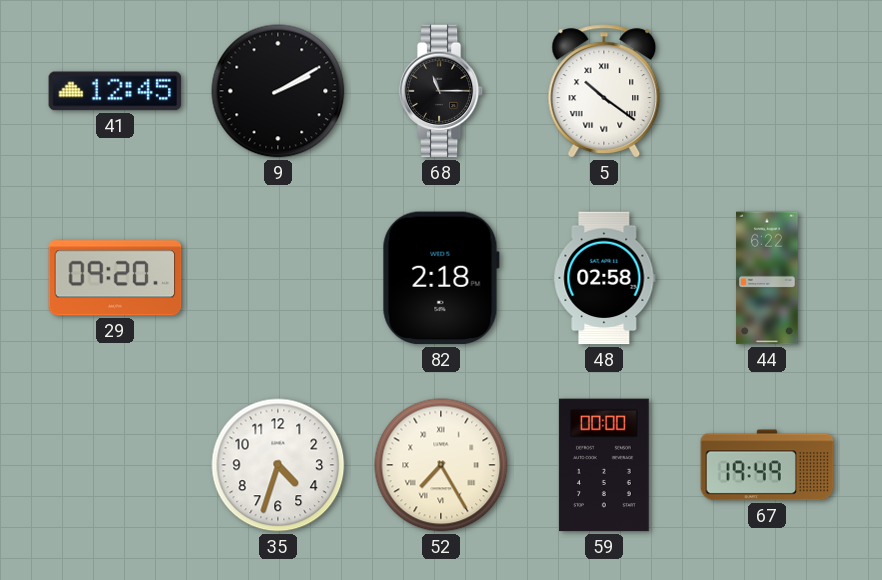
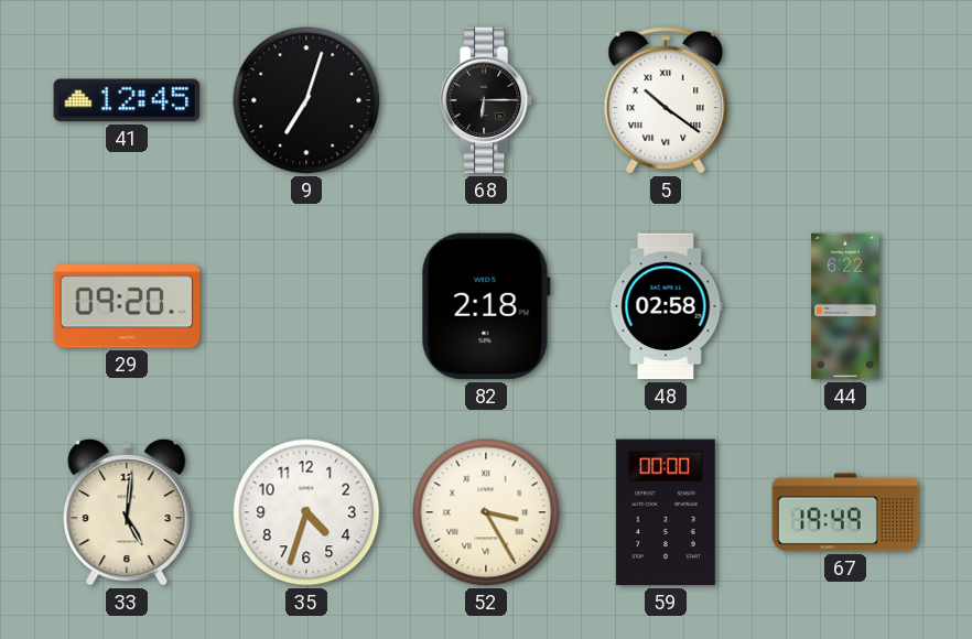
9: 2:10 -> 7:03 (306, 100)
68: 11:15 -> 6:15 (486, 100)
33: none -> 5:01 (127, 512)
52: 7:25 -> 3:25 (486, 512)
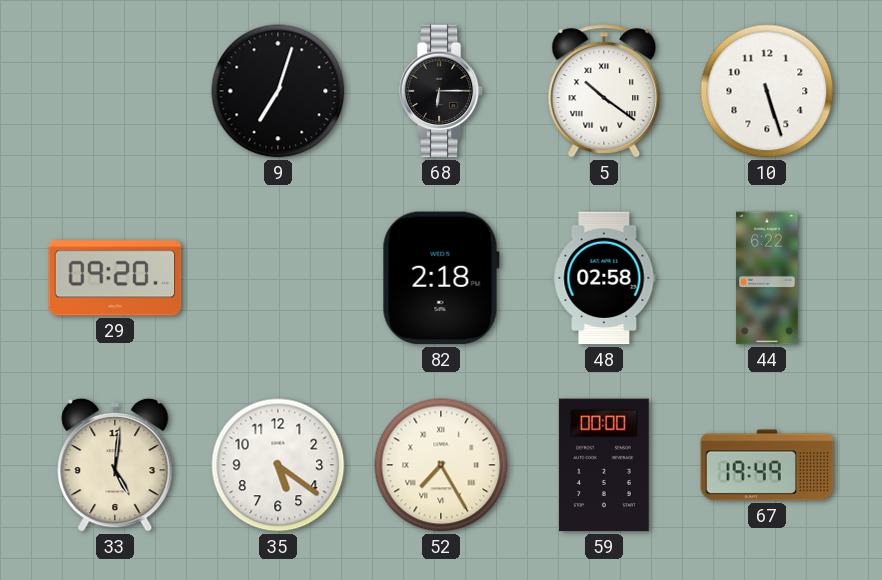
41: 12:45 -> none (127, 100)
10: none -> 5:27 (767, 91)
35: 4:33 -> 5:21 (278, 465)
52: 3:25 -> 7:25 (441, 465)
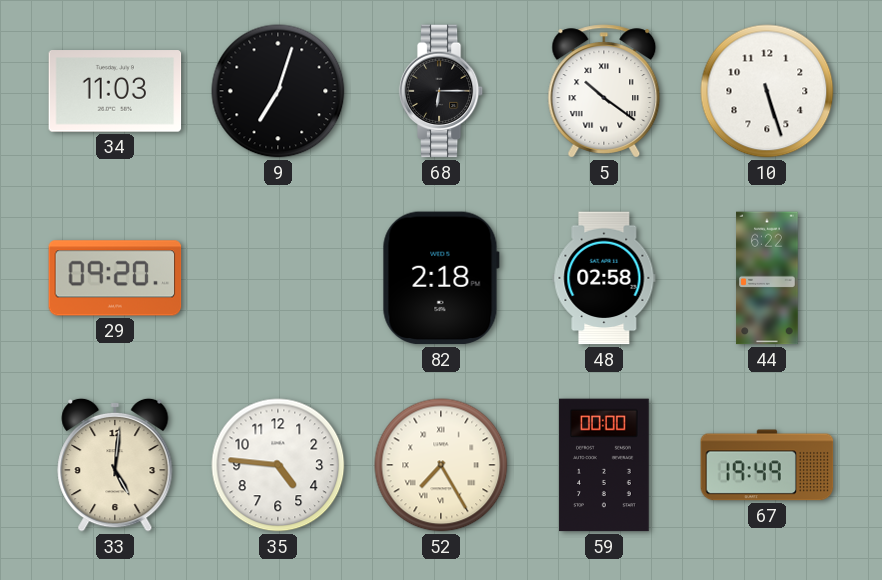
34: none -> 11:03 (115, 91)
35: 5:21 -> 4:46 (278, 465)
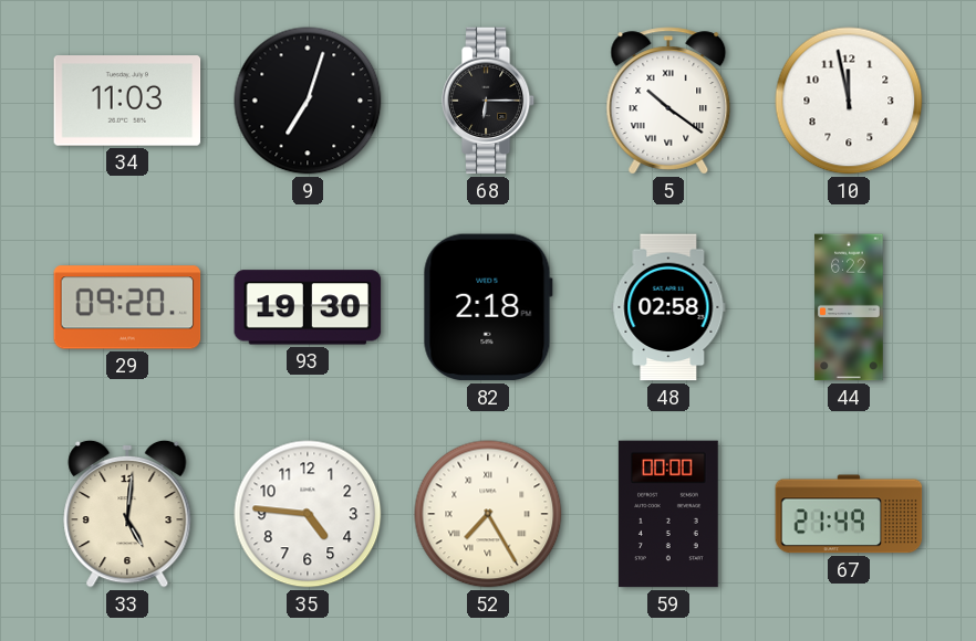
10: 5:27 -> 11:58 (849, 101)
93: none -> 19:30 (308, 307)
67: 19:49 -> 21:49 (849, 514)
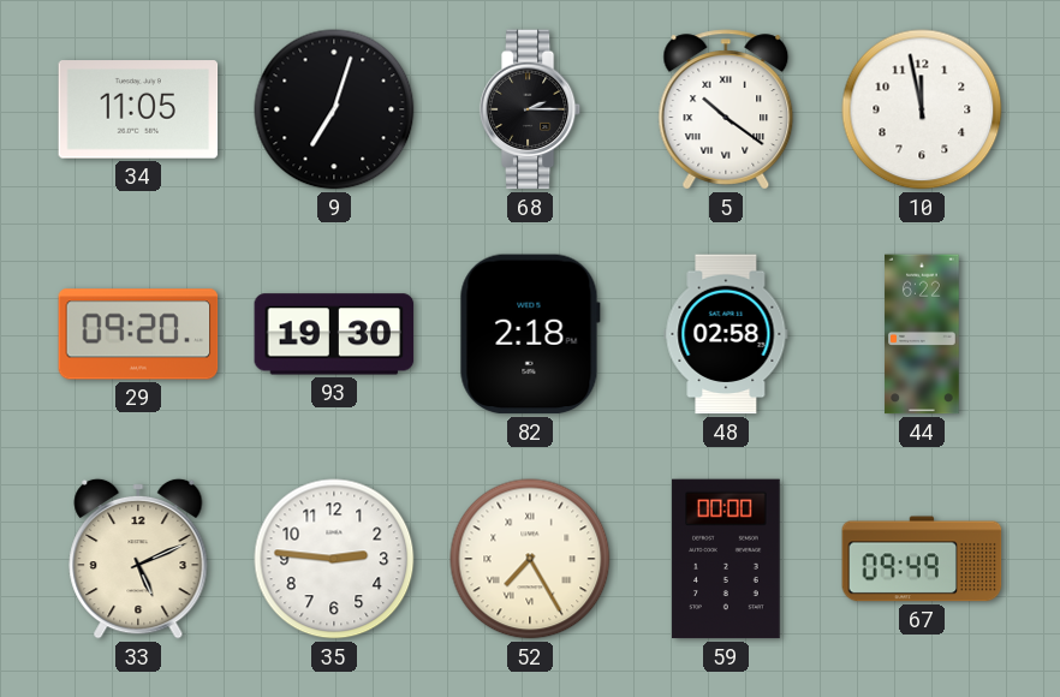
34: 11:03 -> 11:05 (138, 109)
68: 6:15 -> 2:15 (530, 109)
33: 5:01 -> 5:11 (138, 559)
35: 4:46 -> 2:46 (334, 559)
67: 21:49 -> 09:49 (922, 559)
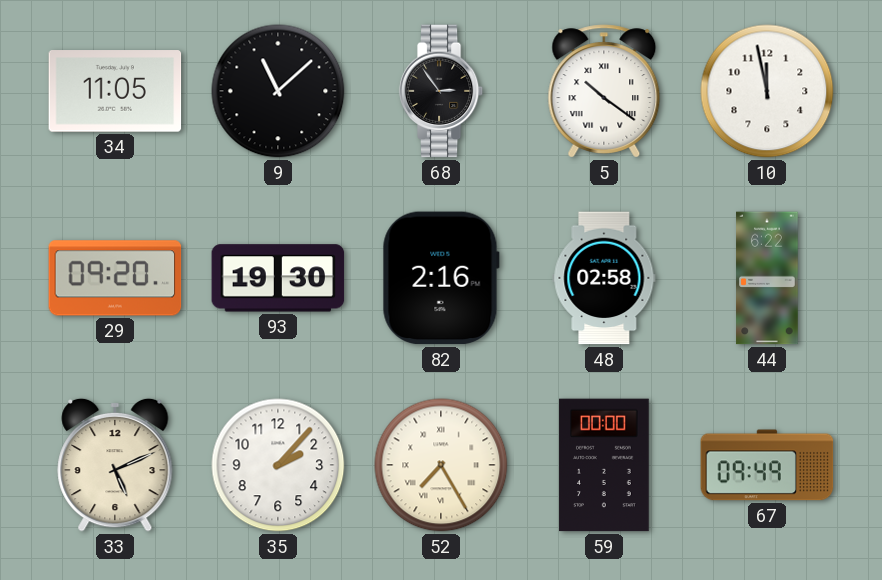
9: 7:03 -> 11:08 (278, 91)
68: 2:15 -> 2:54 (441, 91)
82: 2:18 -> 2:16 (441, 278)
35: 2:46 -> 2:07 (278, 465)
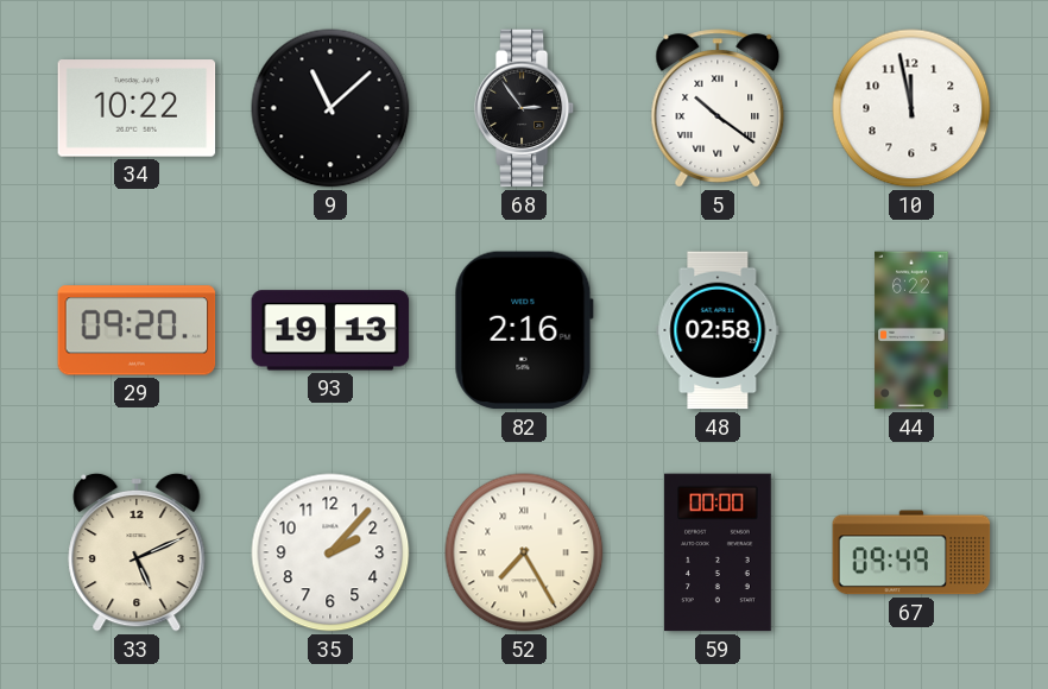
34: 11:05 -> 10:22 (137, 108)
93: 19:30 -> 19:13 (330, 330)
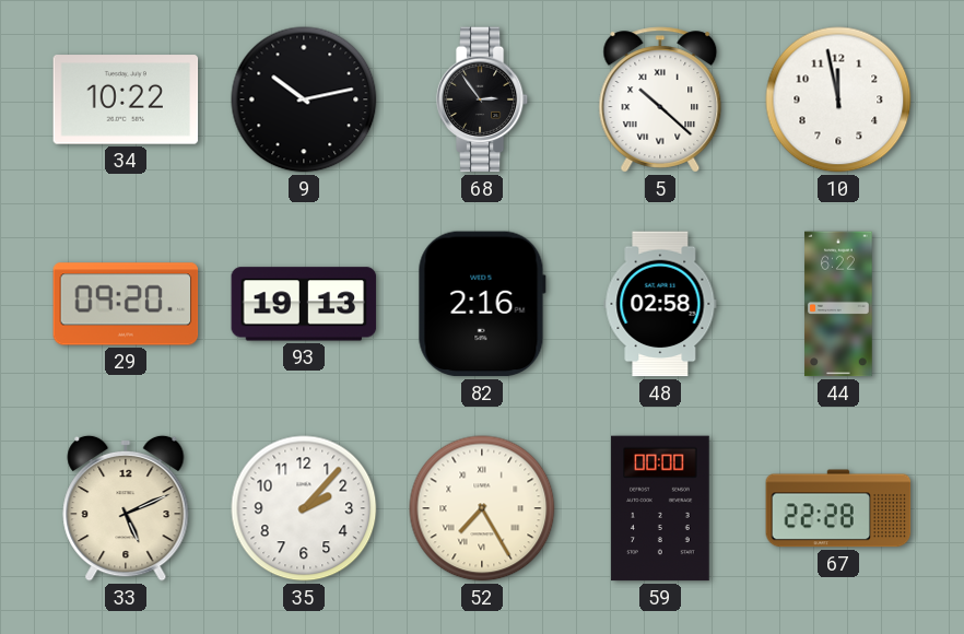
9: 11:08 -> 10:13 (304, 99)
5: 10:21 -> 10:22 (660, 99)
67: 09:49 -> 22:28 (838, 508)
